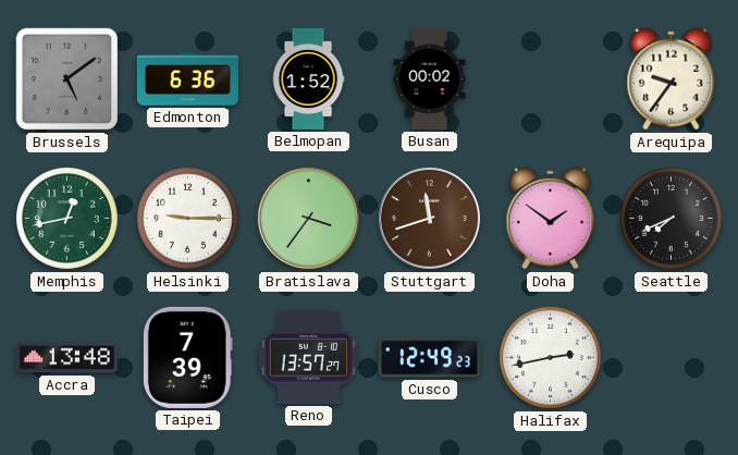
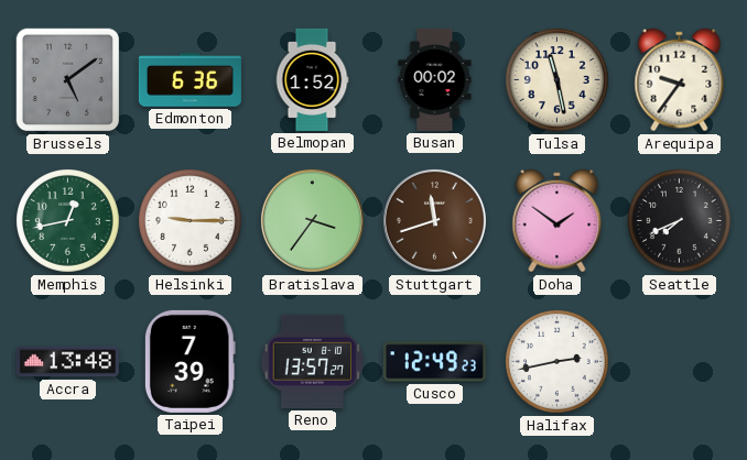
Tulsa: none -> 11:28 (557, 80)
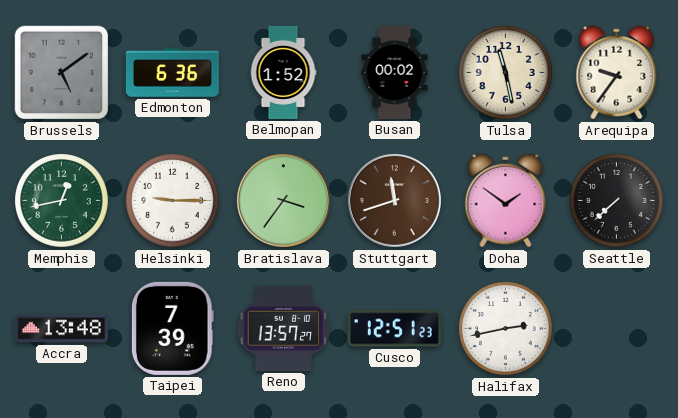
Seattle: 7:41 -> 7:38 (617, 201)
Cusco: 12:49 -> 12:51 (394, 329)
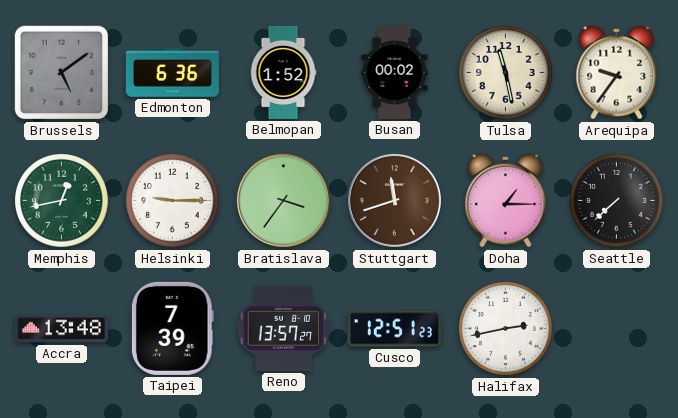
Doha: 1:51 -> 1:15 (506, 201)
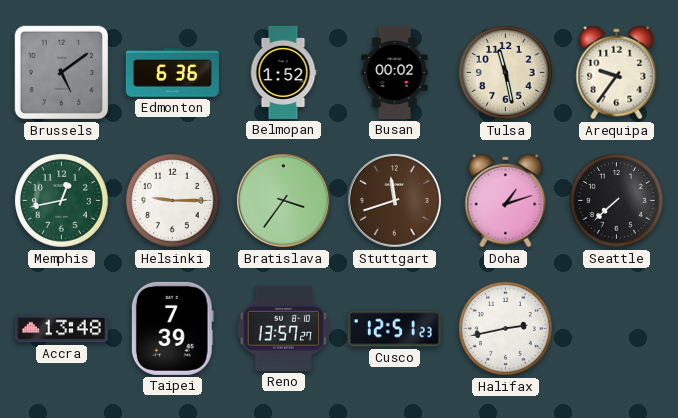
Doha: 1:15 -> 1:12 (506, 201)
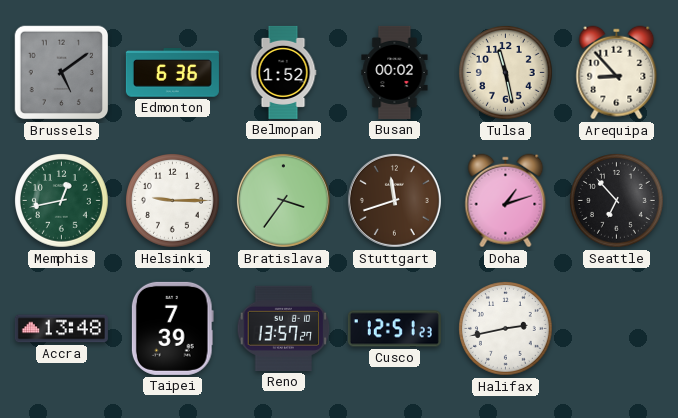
Arequipa: 9:36 -> 8:53 (617, 73)
Seattle: 7:38 -> 6:53 (617, 201)
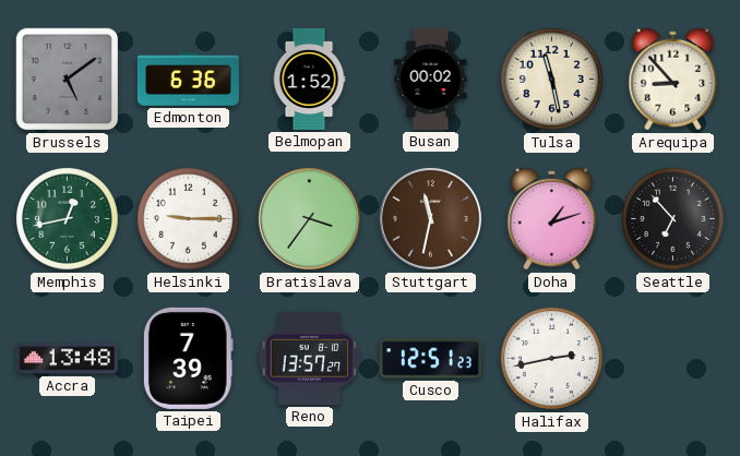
Stuttgart: 11:42 -> 11:32 (430, 218)
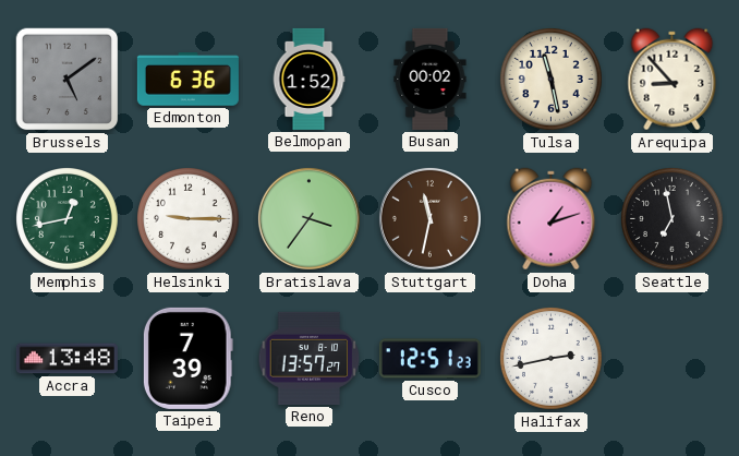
Seattle: 6:53 -> 6:58 (673, 219)
